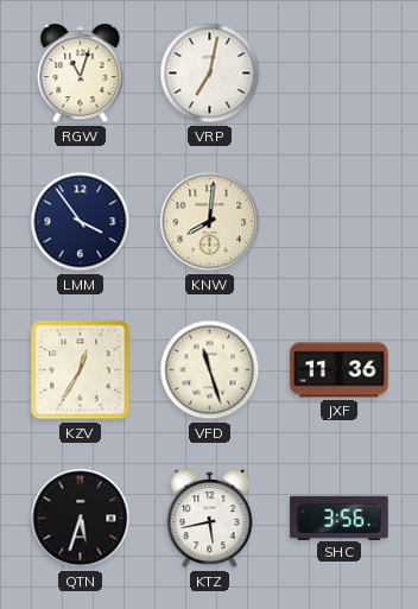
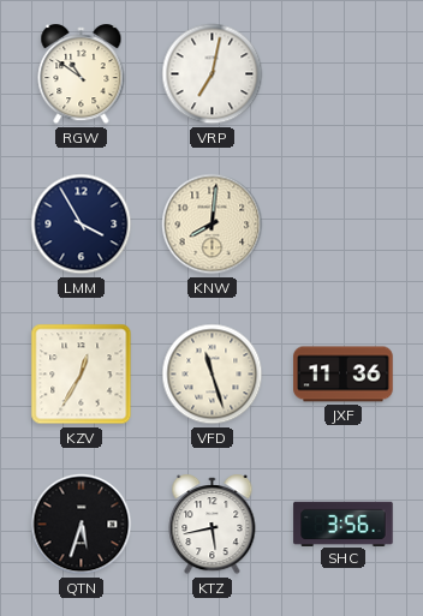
RGW: 11:03 -> 10:51 (82, 76)
LMM: 3:54 -> 3:55 (82, 225)
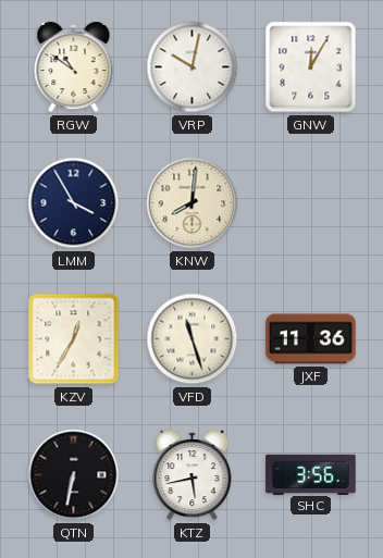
VRP: 7:02 -> 10:02 (193, 67)
GNW: none -> 12:05 (311, 67)
QTN: 5:33 -> 6:32 (74, 475)
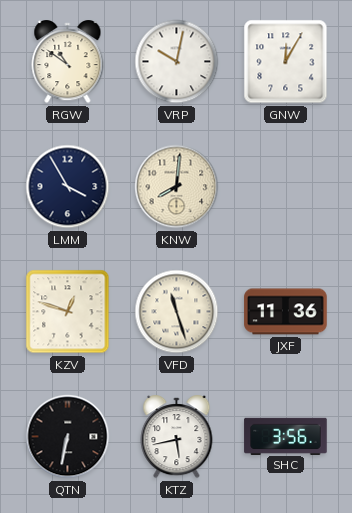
KZV: 12:35 -> 12:48 (68, 312)
